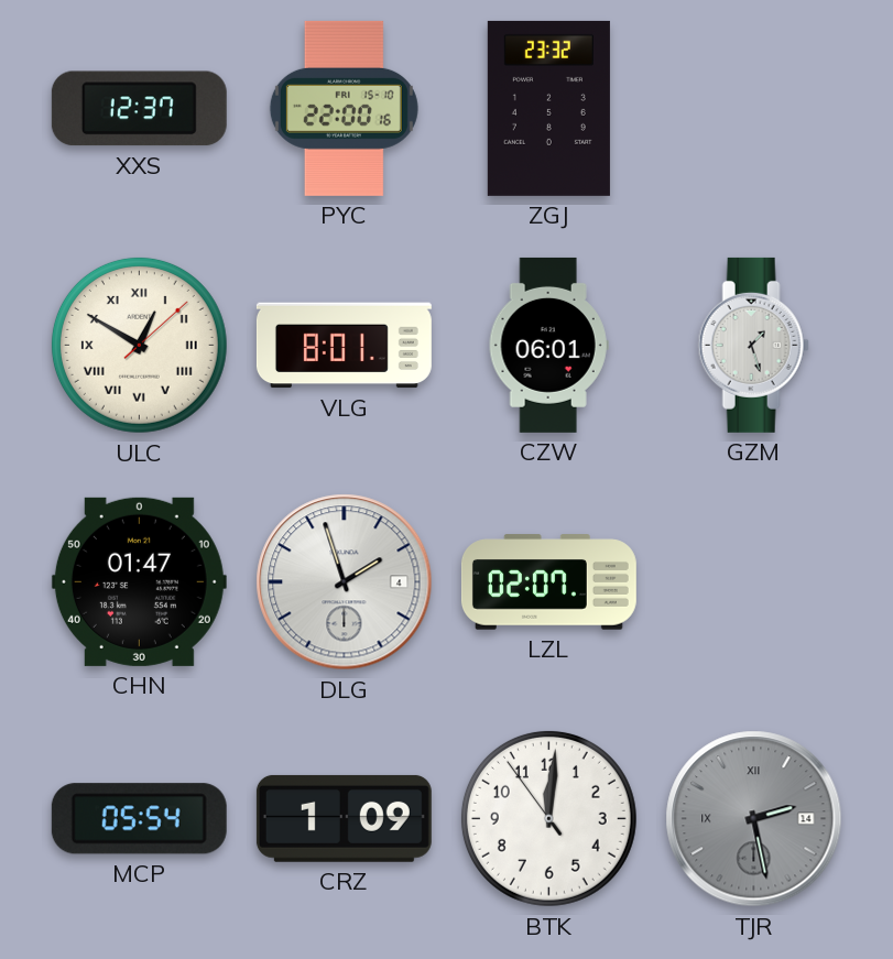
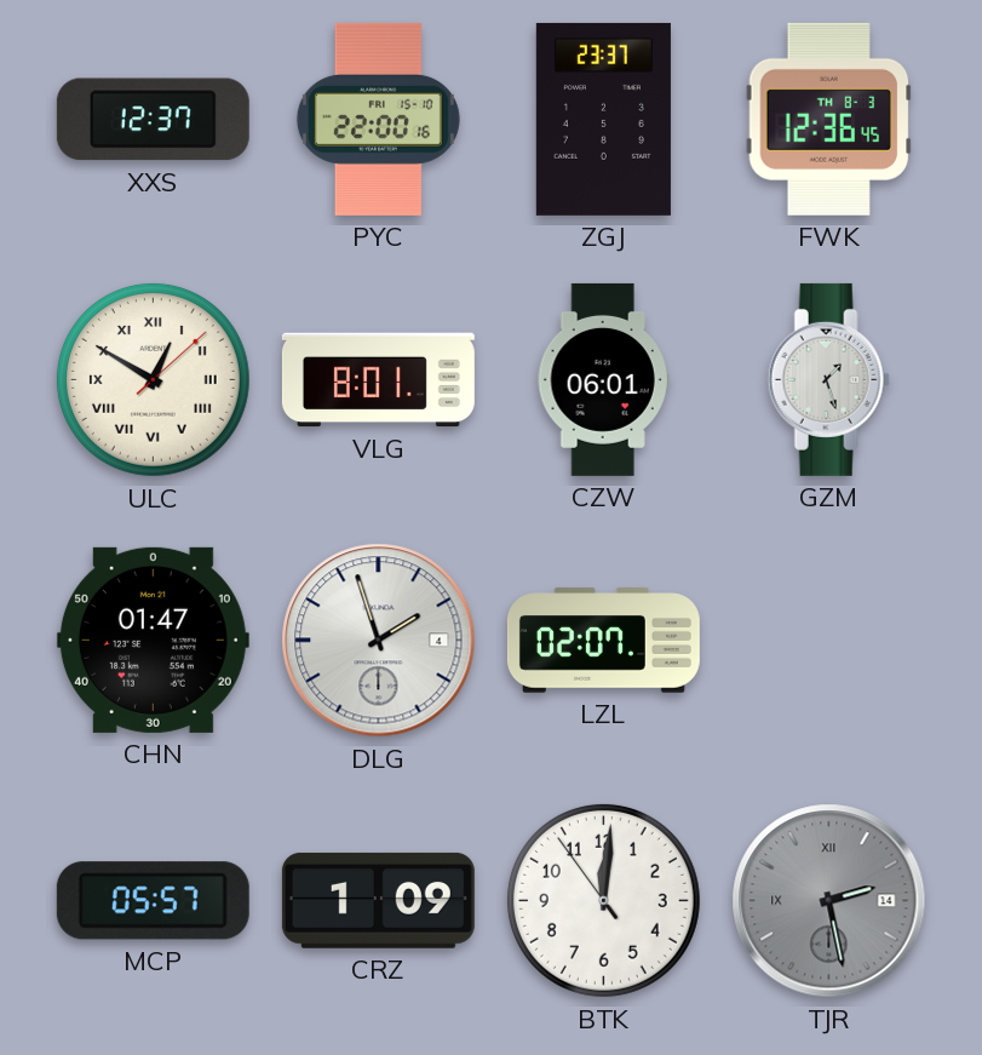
ZGJ: 23:32 -> 23:37 (603, 119)
FWK: none -> 12:36 (829, 119)
MCP: 05:54 -> 05:57 (153, 901)
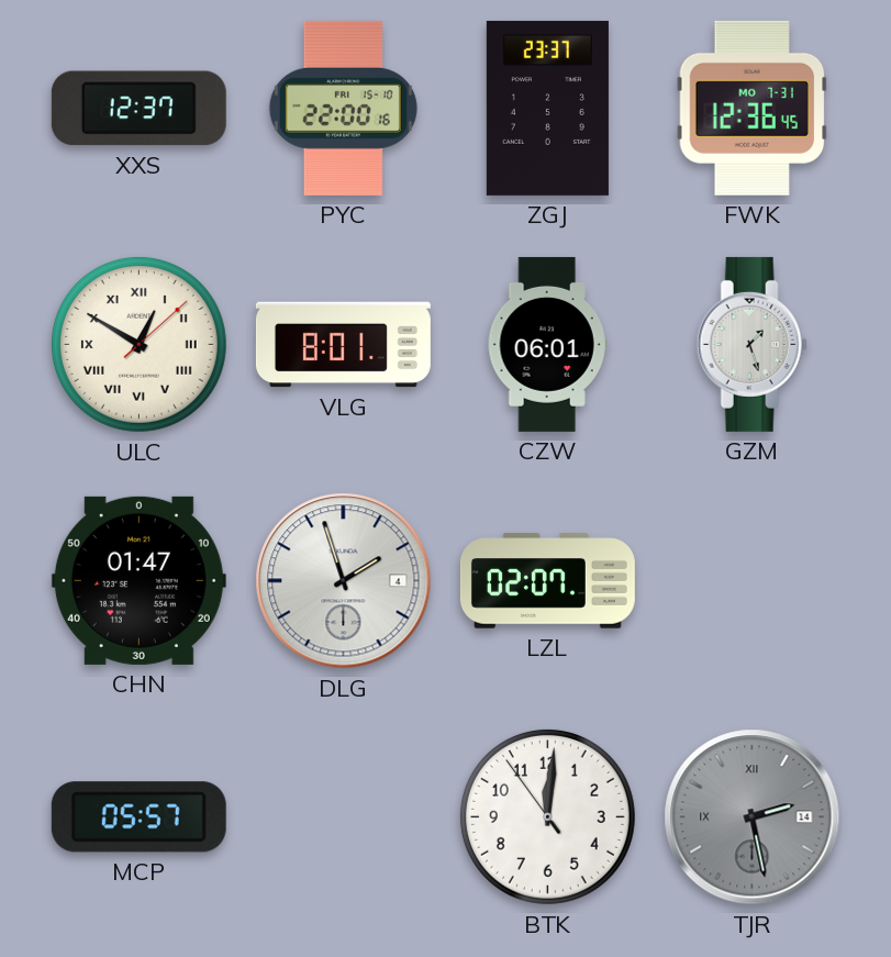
FWK date: TH 8-3 -> MO 7-31 (753, 108)
CRZ: 1:09 -> none (378, 900)
